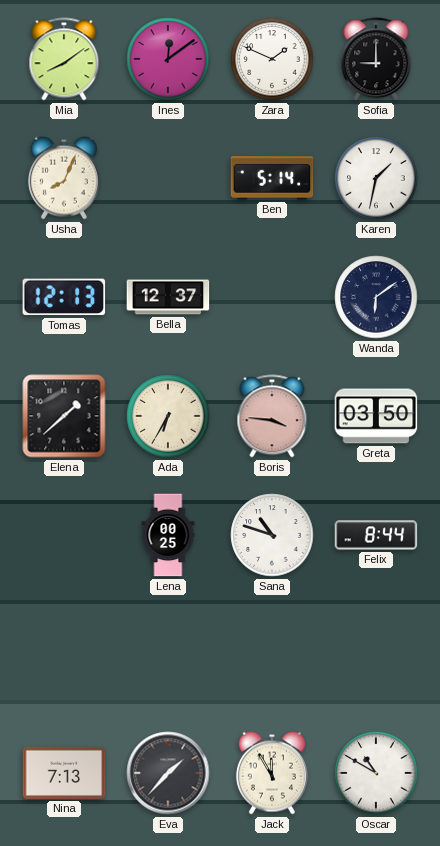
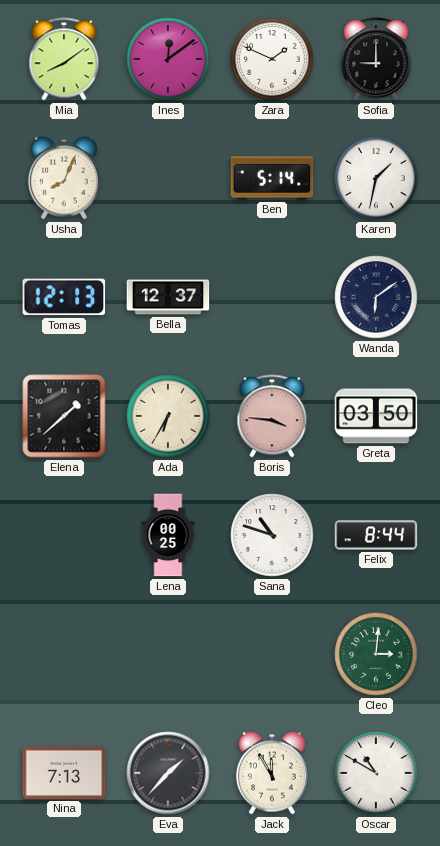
Cleo: none -> 3:01 (376, 654)
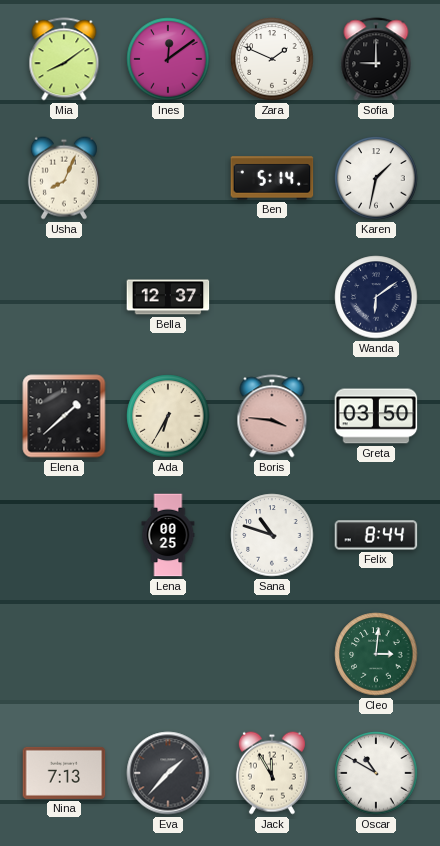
Tomas: 12:13 -> none (64, 297)
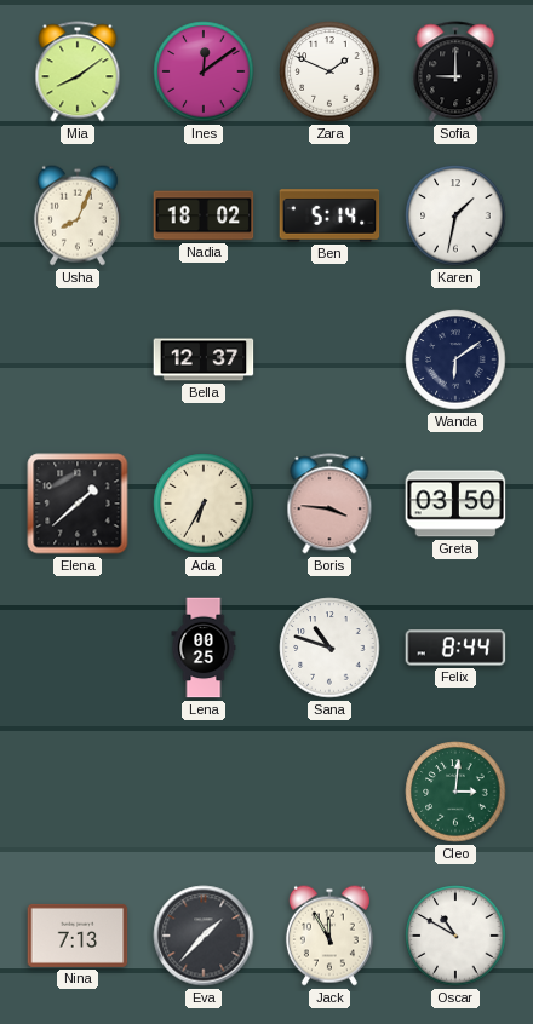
Nadia: none -> 18:02 (204, 215)
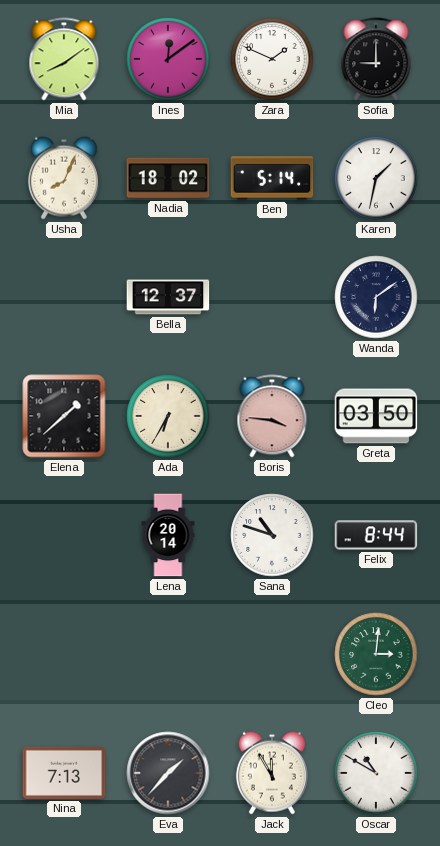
Lena: 00:25 -> 20:14 (168, 535)
